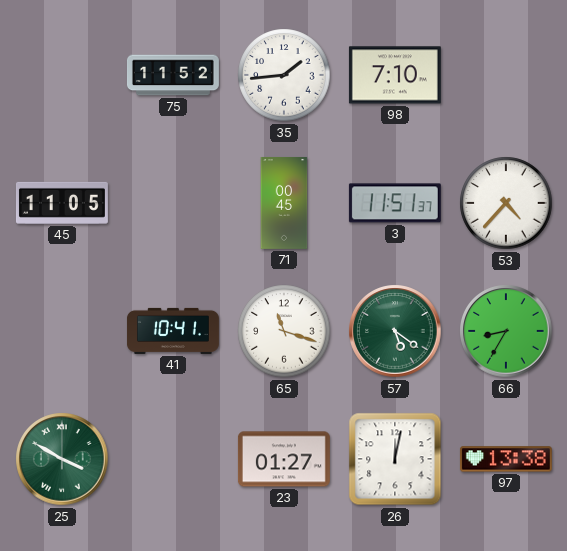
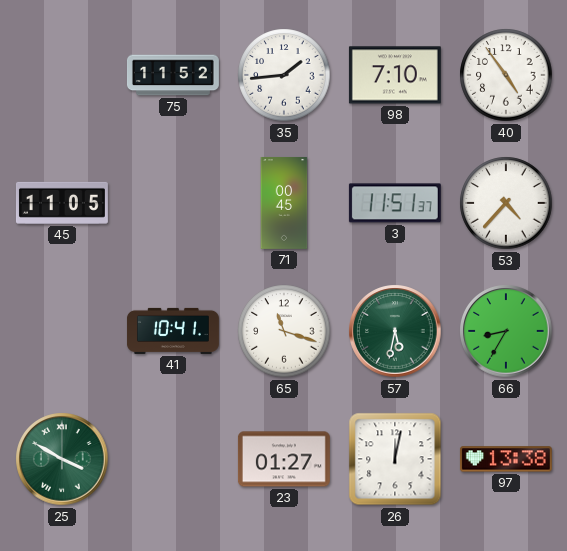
40: none -> 4:54 (506, 75)
57: 5:21 -> 5:32 (395, 331)
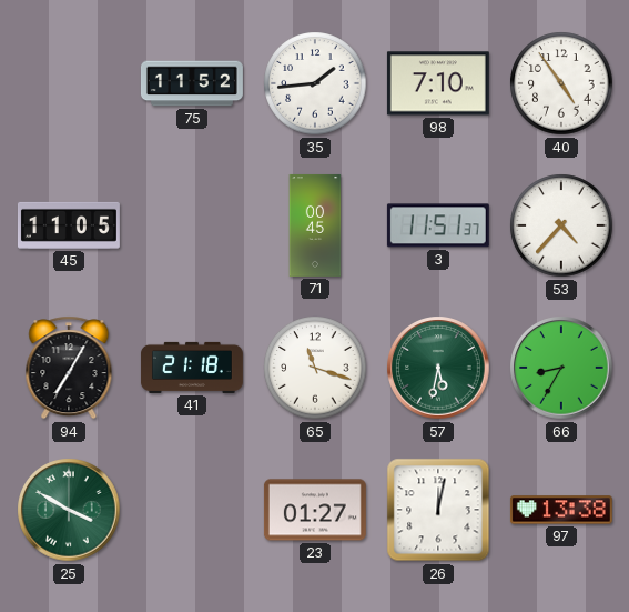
94: none -> 7:05 (69, 368)
41: 10:41 -> 21:18 (192, 368)
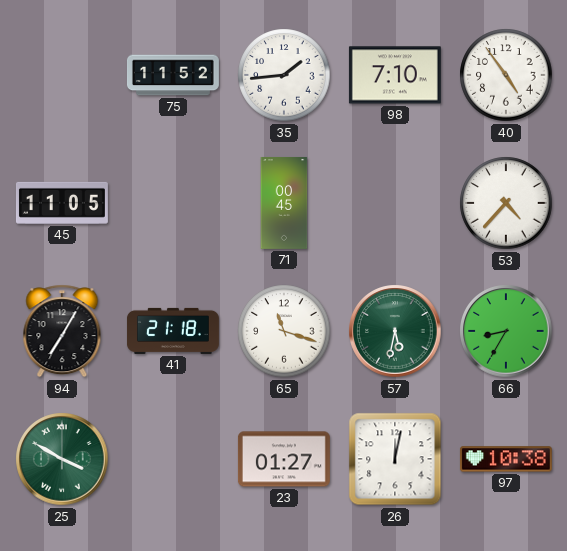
3: 11:51 -> none (438, 225)
97: 13:38 -> 10:38 (506, 459)
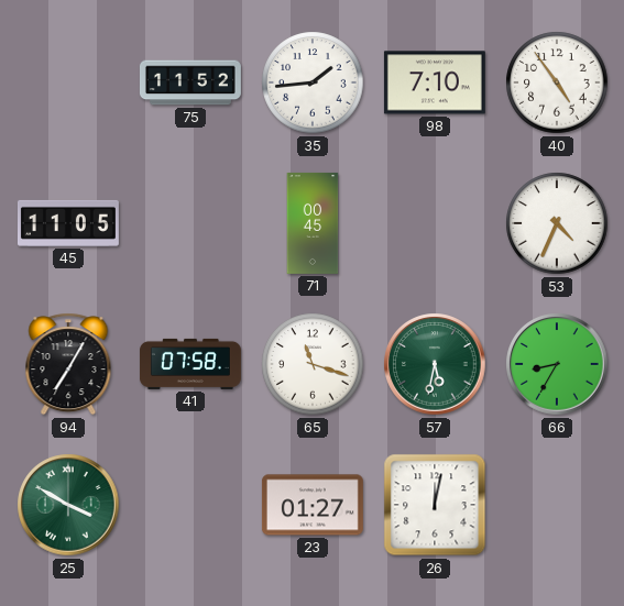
53: 4:37 -> 4:34 (557, 223)
41: 21:18 -> 07:58 (190, 364)
97: 10:38 -> none (506, 459)
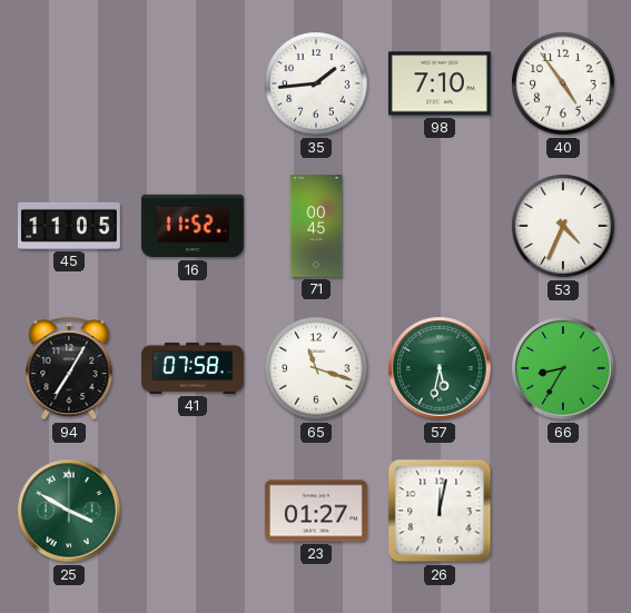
75: 11:52 -> none (190, 82)
16: none -> 11:52 (193, 226)
